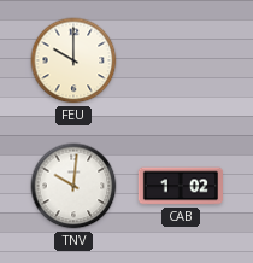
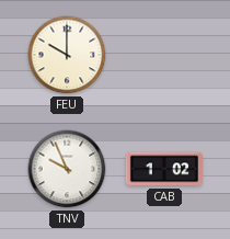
TNV: 10:01 -> 9:56 (67, 169)
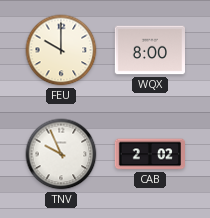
WQX: none -> 8:00 (149, 50)
CAB: 1:02 -> 2:02 (149, 154)
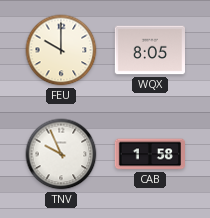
WQX: 8:00 -> 8:05 (149, 50)
CAB: 2:02 -> 1:58 (149, 154)
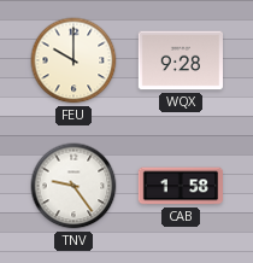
WQX: 8:05 -> 9:28 (180, 60)
TNV: 9:56 -> 9:24 (73, 186)
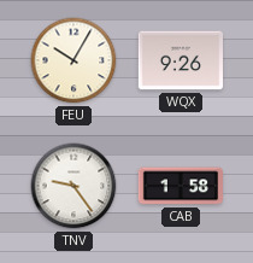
FEU: 10:00 -> 10:05 (73, 60)
WQX: 9:28 -> 9:26 (180, 60)
